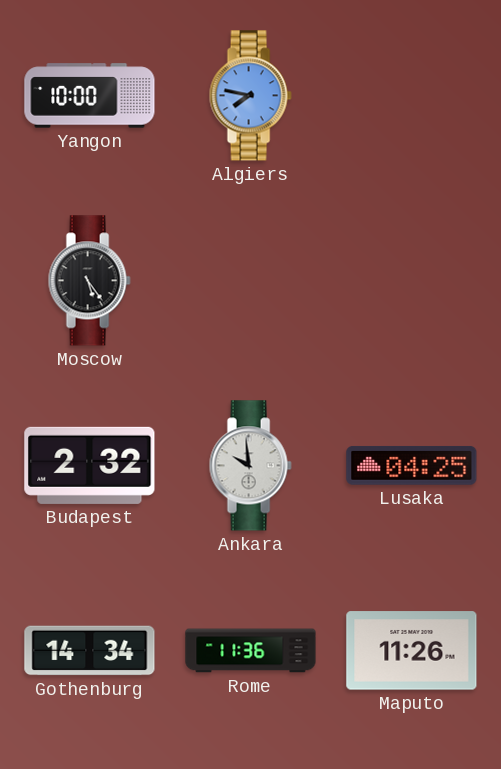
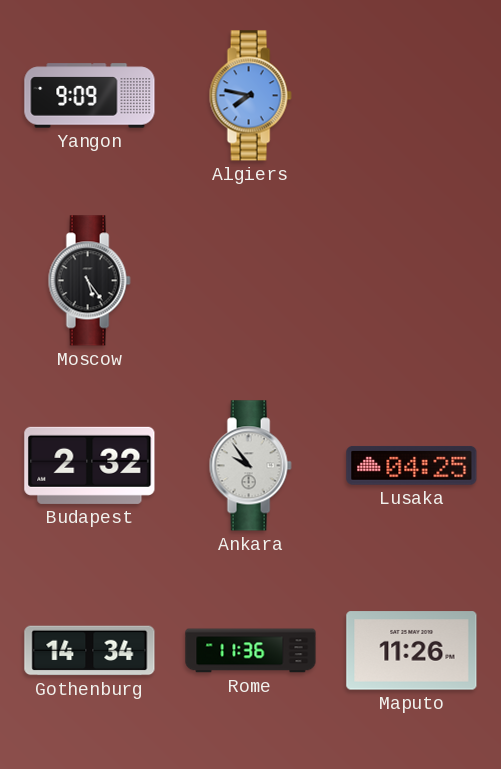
Yangon: 10:00 -> 9:09 (90, 96)
Ankara: 9:59 -> 9:54 (250, 466)
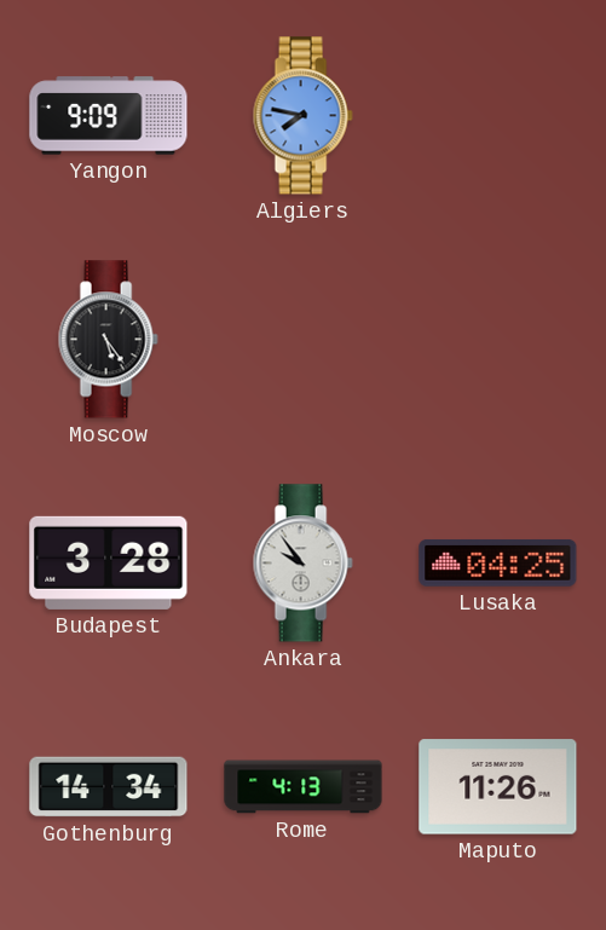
Budapest: 2:32 -> 3:28 (109, 562)
Rome: 11:36 -> 4:13 (304, 787)
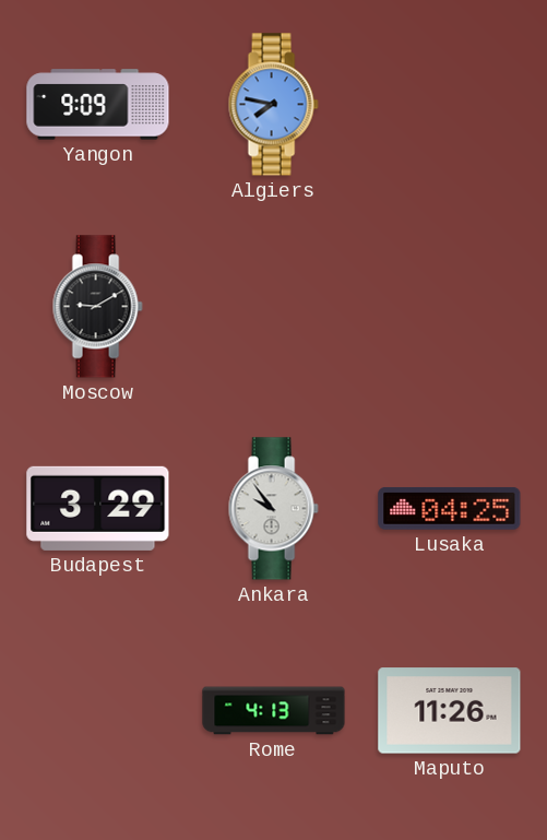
Moscow: 5:24 -> 9:10 (97, 307)
Budapest: 3:28 -> 3:29 (98, 508)
Gothenburg: 14:34 -> none (109, 787)
